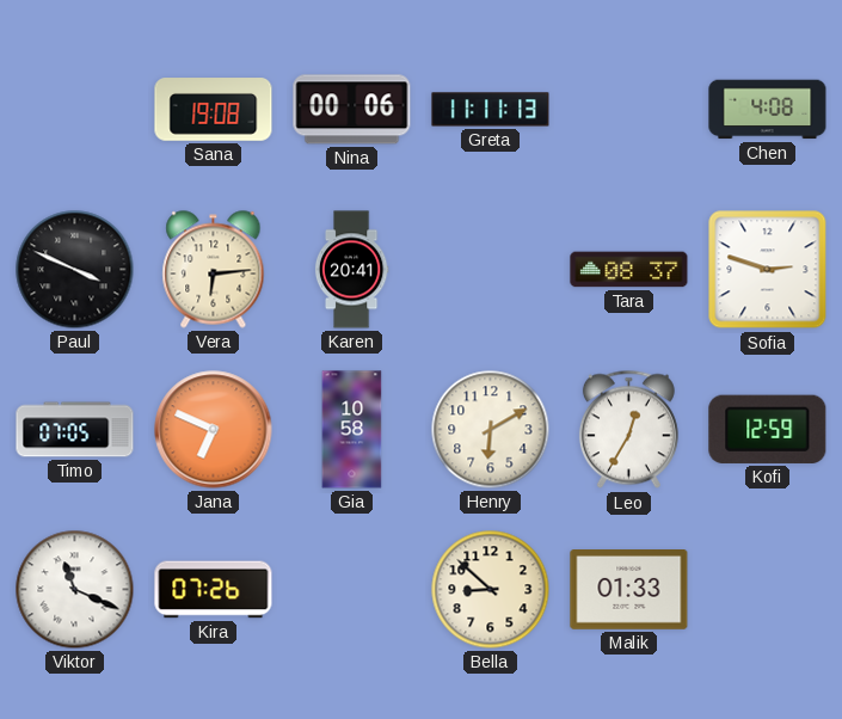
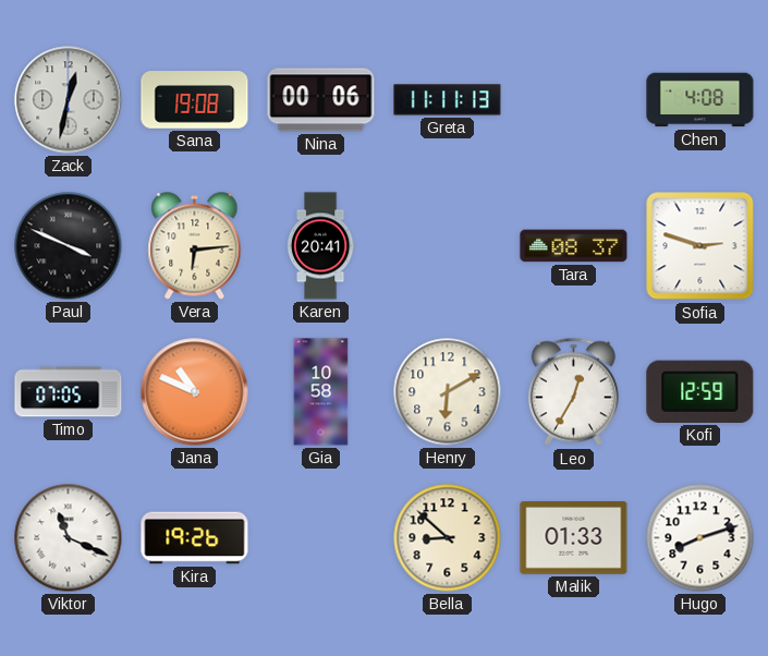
Zack: none -> 12:32 (69, 100)
Jana: 6:49 -> 10:49 (195, 392)
Kira: 07:26 -> 19:26 (195, 538)
Hugo: none -> 8:12 (700, 538)
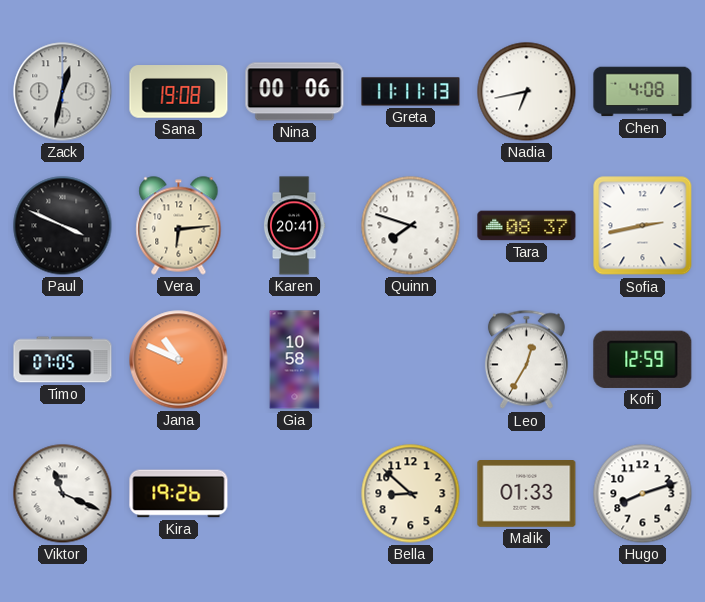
Nadia: none -> 6:43 (527, 92)
Quinn: none -> 7:48 (411, 226)
Sofia: 2:48 -> 2:43 (643, 226)
Henry: 6:10 -> none (448, 392)
